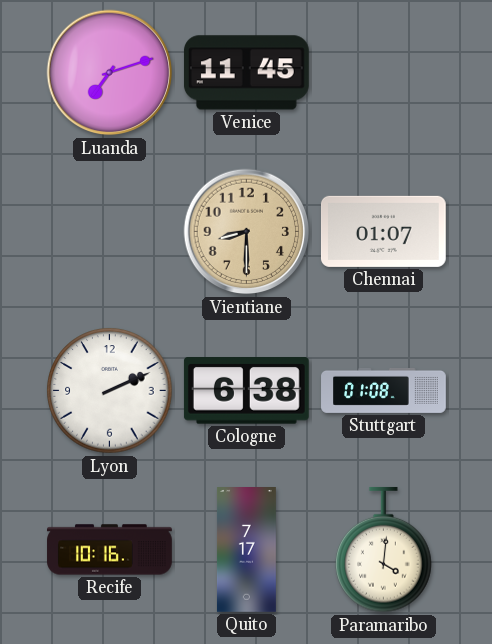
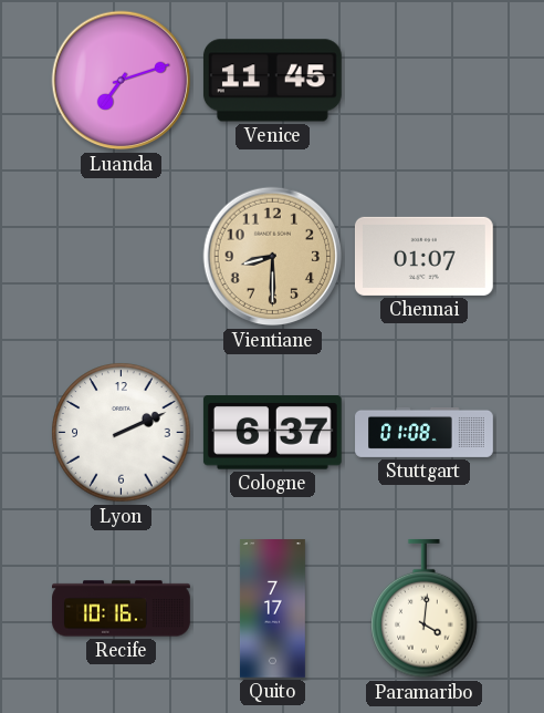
Cologne: 6:38 -> 6:37 (272, 433)
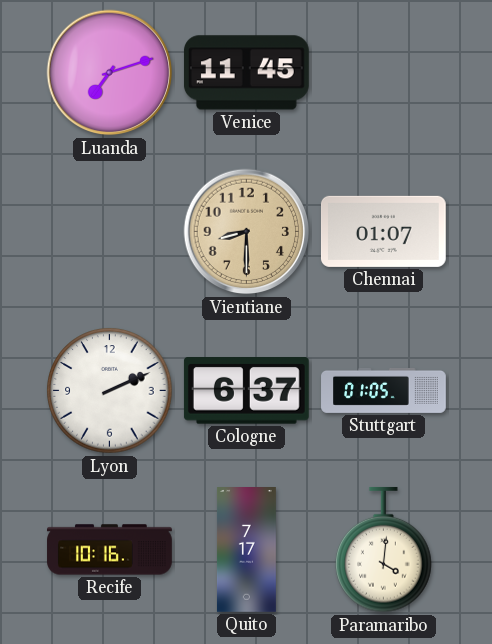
Stuttgart: 01:08 -> 01:05 (384, 390)
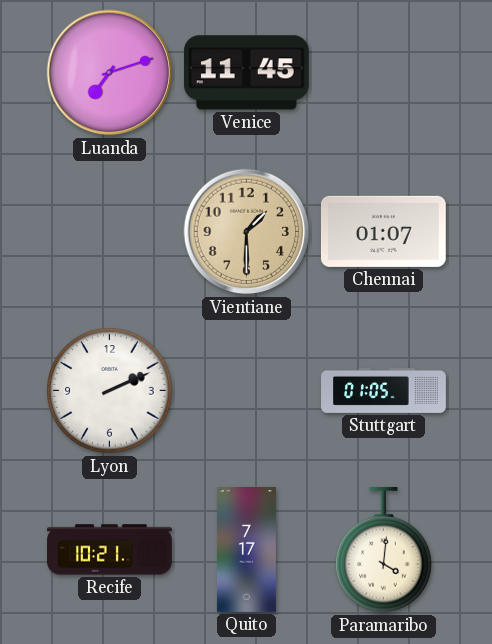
Vientiane: 8:30 -> 1:30 (247, 232)
Cologne: 6:37 -> none (246, 391)
Recife: 10:16 -> 10:21 (110, 550)
